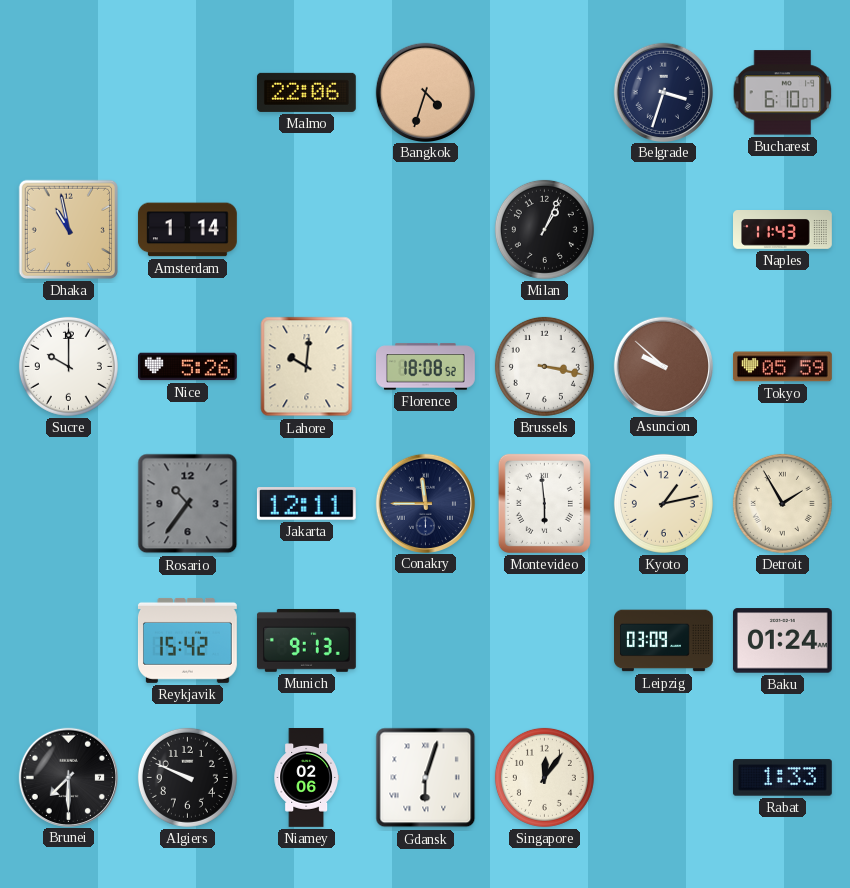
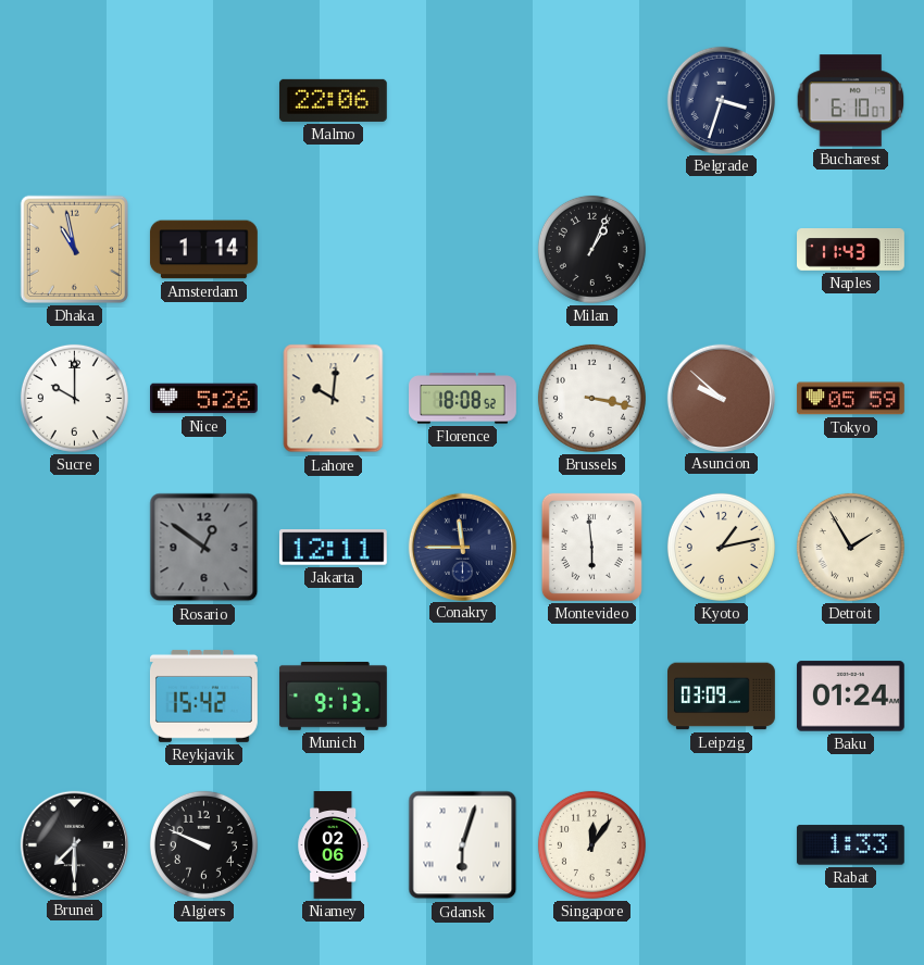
Bangkok: 4:33 -> none (425, 92)
Rosario: 10:36 -> 12:51 (204, 548)
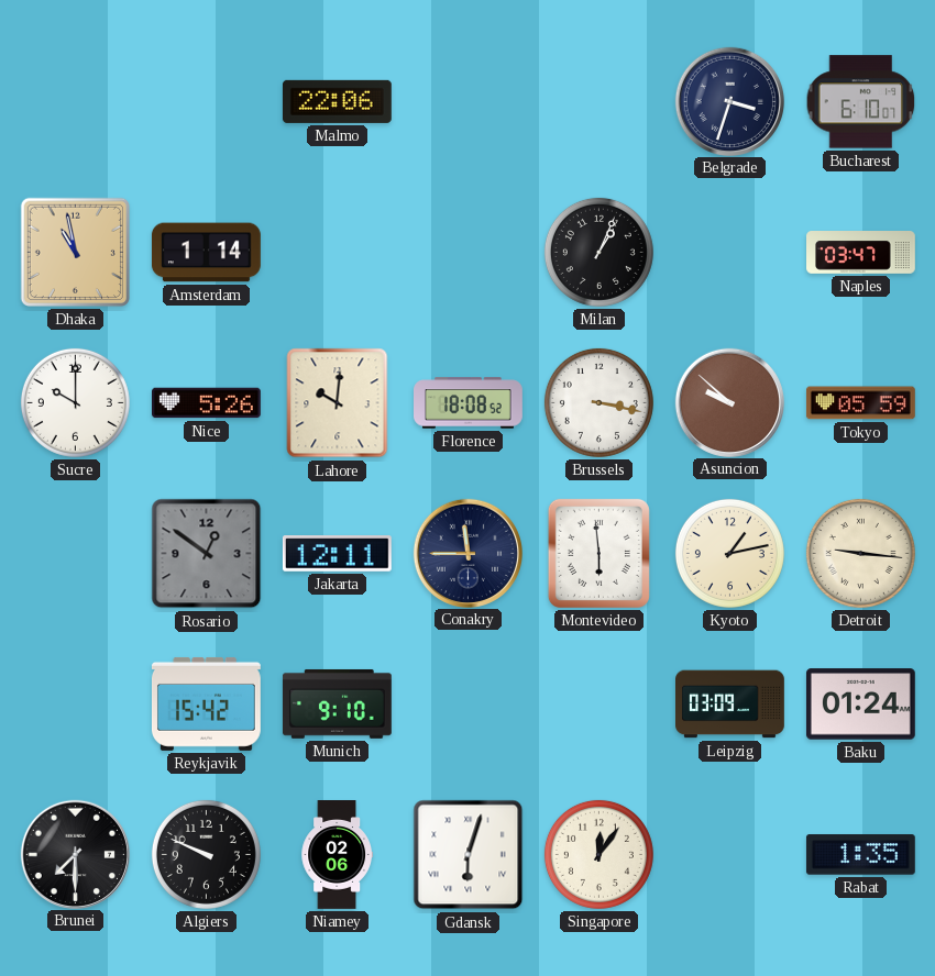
Naples: 11:43 -> 03:47 (861, 253)
Detroit: 1:55 -> 9:16 (860, 553)
Munich: 9:13 -> 9:10 (337, 703)
Rabat: 1:33 -> 1:35 (860, 855)
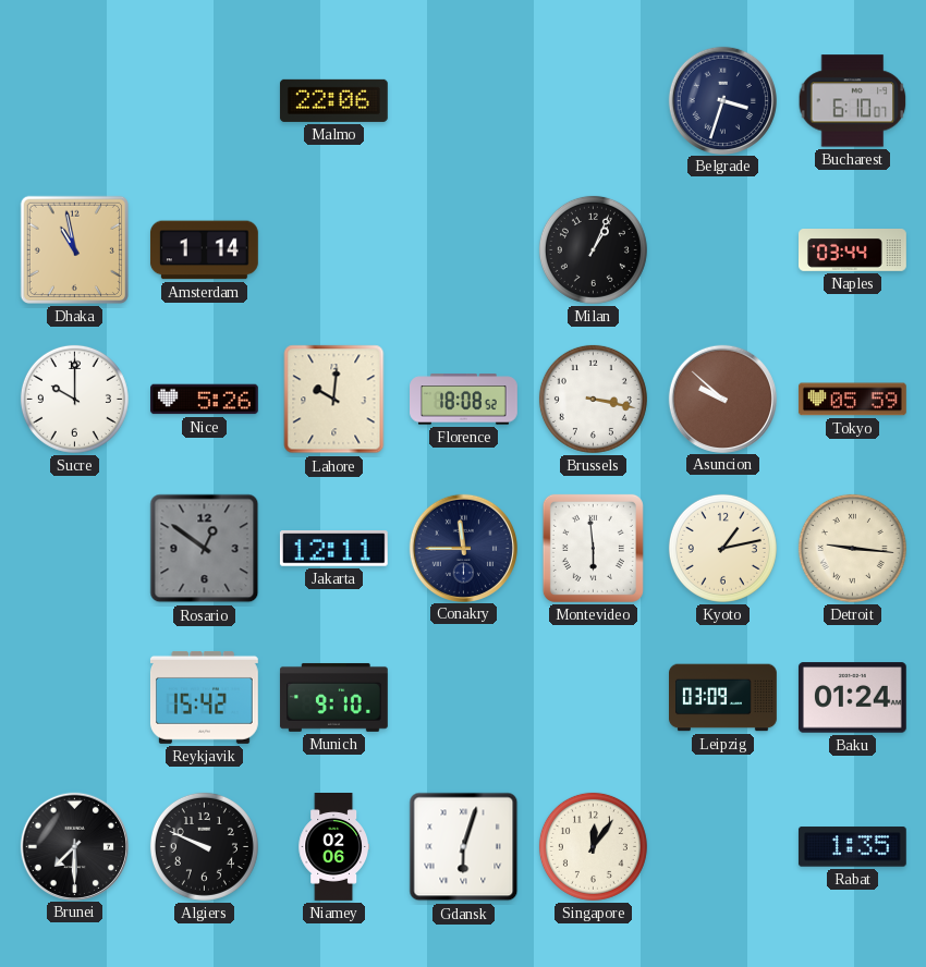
Naples: 03:47 -> 03:44 (853, 250)
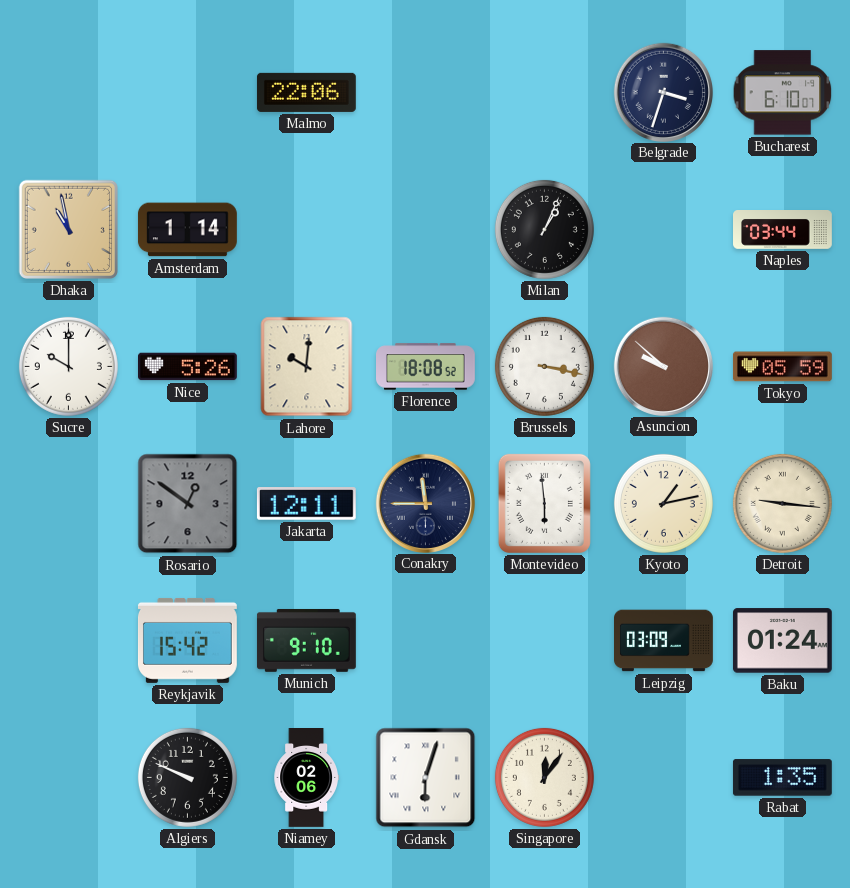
Brunei: 7:30 -> none (74, 846)
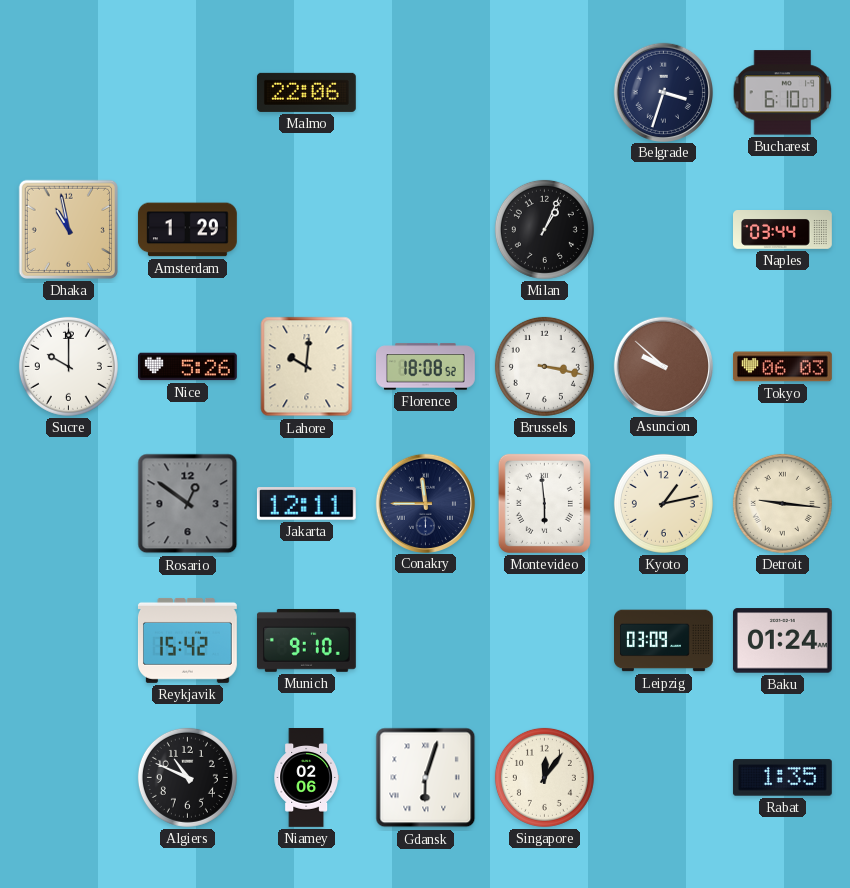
Amsterdam: 1:14 -> 1:29 (187, 230)
Tokyo: 05:59 -> 06:03 (782, 367)
Algiers: 9:49 -> 10:49 (187, 777)
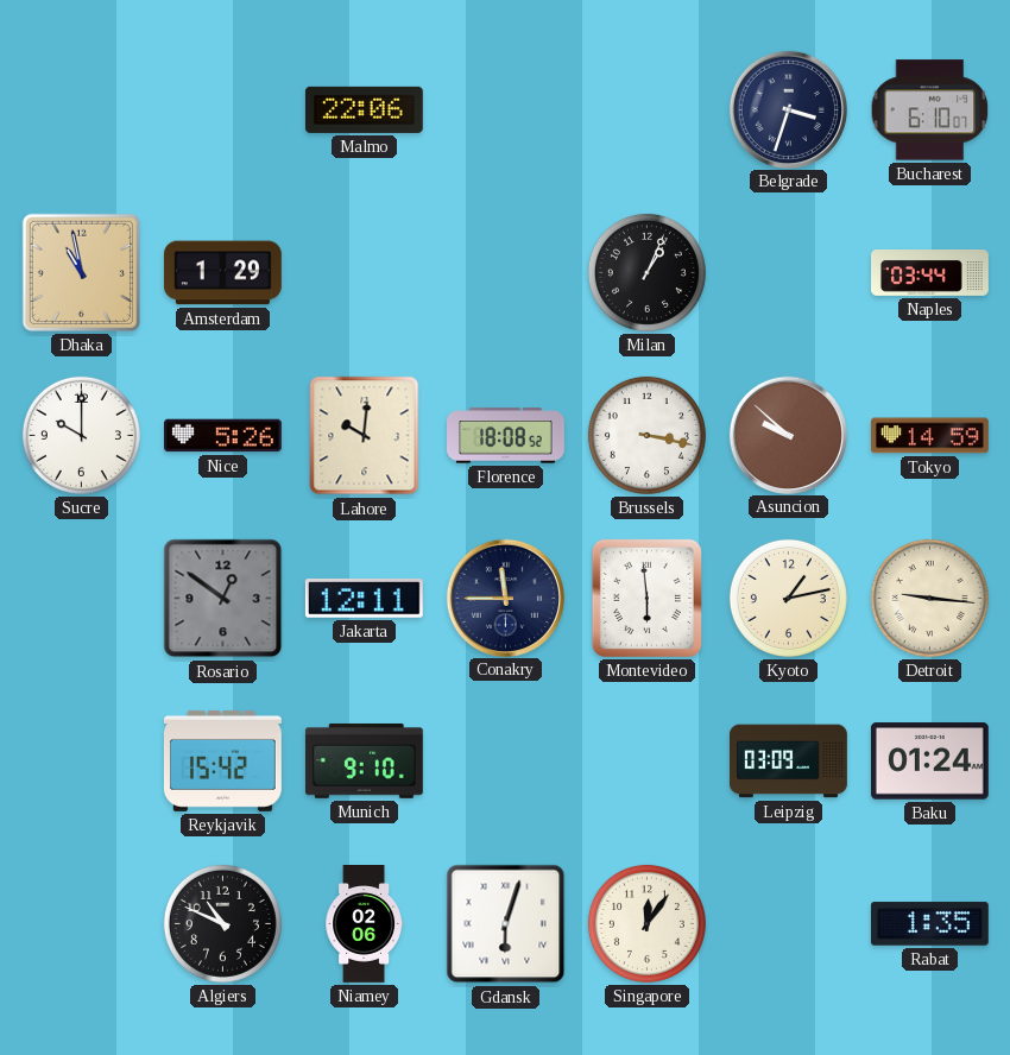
Tokyo: 06:03 -> 14:59 (929, 436)
